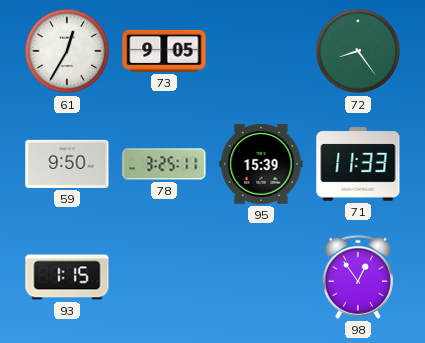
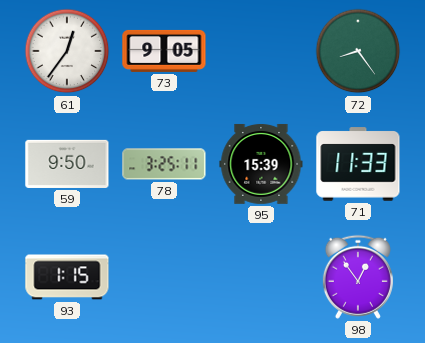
61: 12:35 -> 12:36 (67, 51)
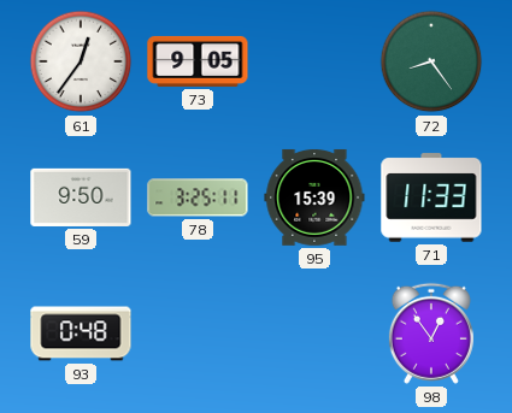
93: 1:15 -> 0:48 (81, 334)
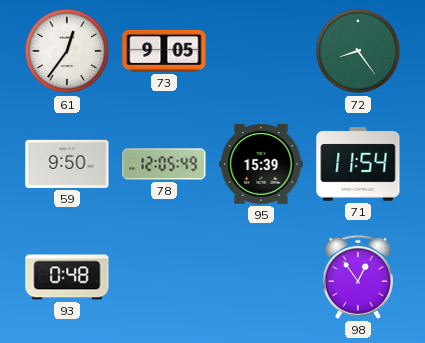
78: 3:25 -> 12:05 (164, 164)
71: 11:33 -> 11:54 (358, 164)
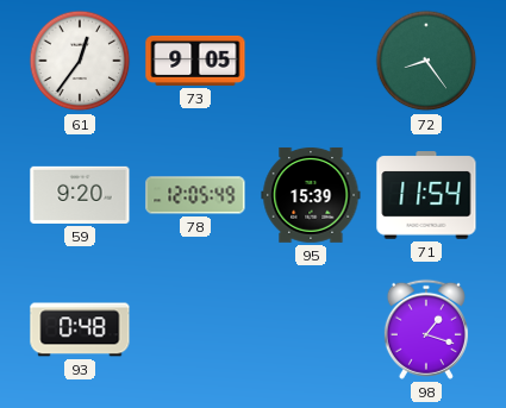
59: 9:50 -> 9:20 (80, 195)
98: 12:54 -> 1:18 (426, 329)
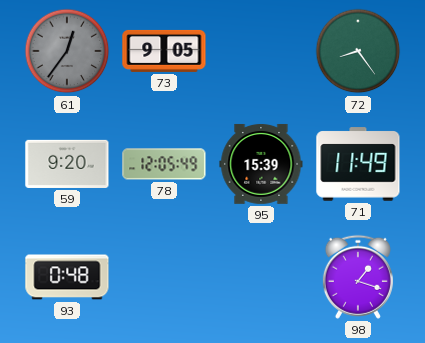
61 dial: white -> grey (67, 51)
71: 11:54 -> 11:49 (358, 164)
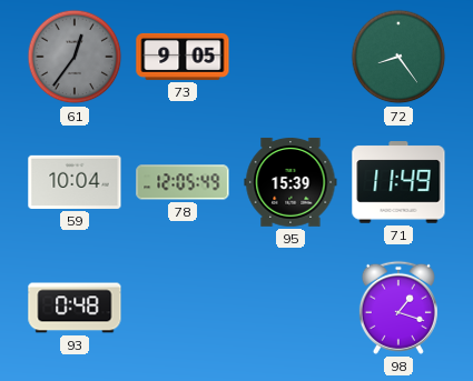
59: 9:20 -> 10:04 (75, 182)
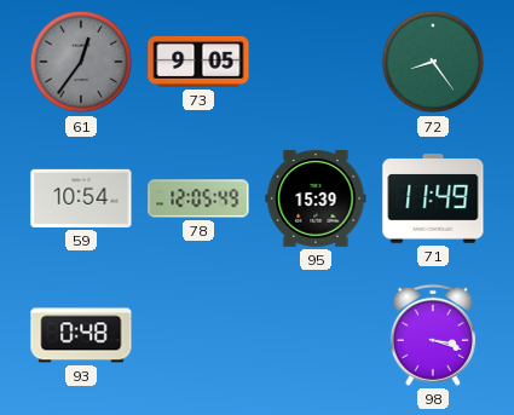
59: 10:04 -> 10:54 (81, 198)
98: 1:18 -> 3:18 (433, 335)
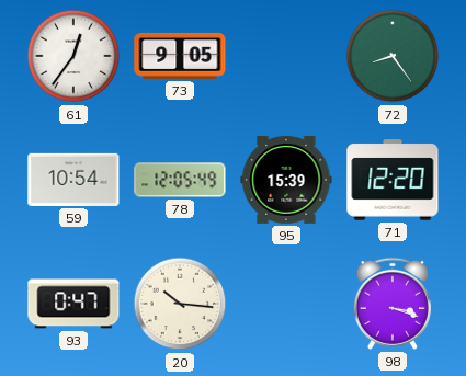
61 dial: grey -> white (73, 56)
71: 11:49 -> 12:20 (393, 180)
93: 0:48 -> 0:47 (73, 304)
20: none -> 10:16 (180, 304)
